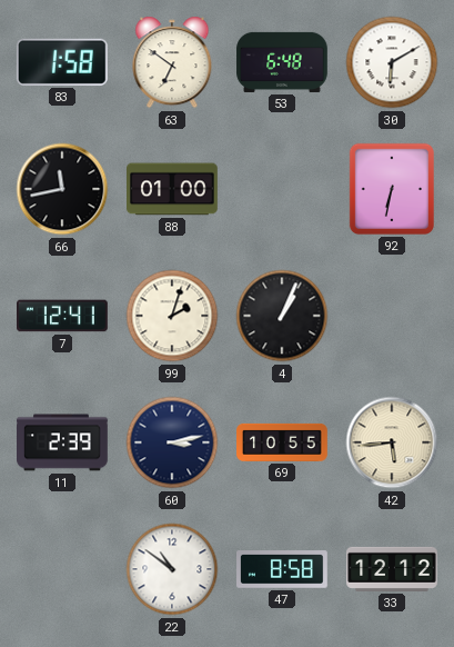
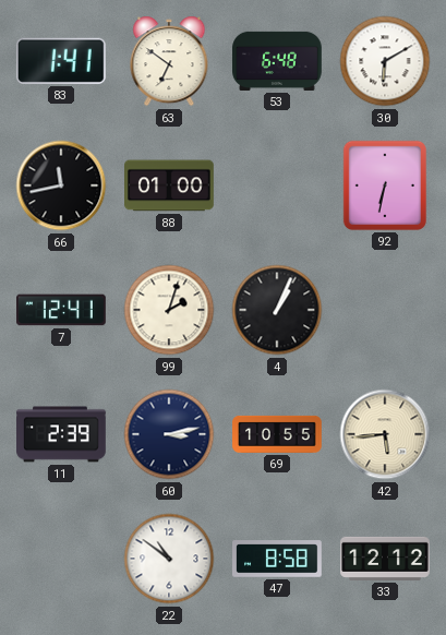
83: 1:58 -> 1:41 (61, 61)
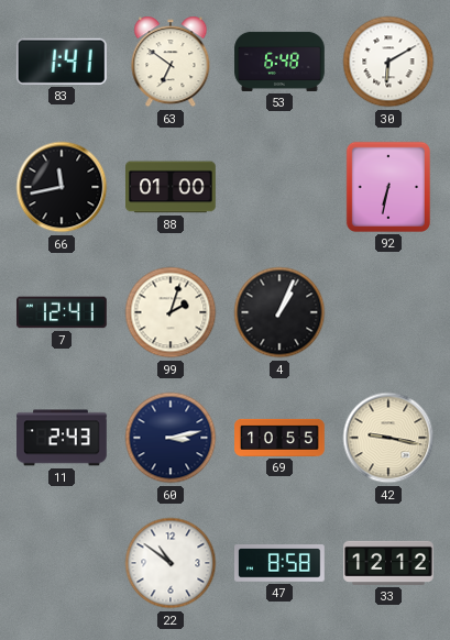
11: 2:39 -> 2:43 (62, 438)
42: 5:44 -> 9:17 (388, 438)
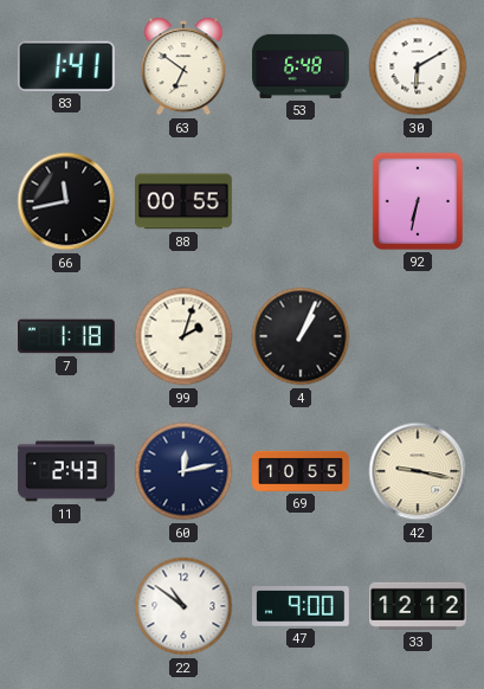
88: 01:00 -> 00:55 (185, 201)
7: 12:41 -> 1:18 (67, 336)
60: 3:13 -> 12:13 (183, 471)
47: 8:58 -> 9:00 (302, 606)
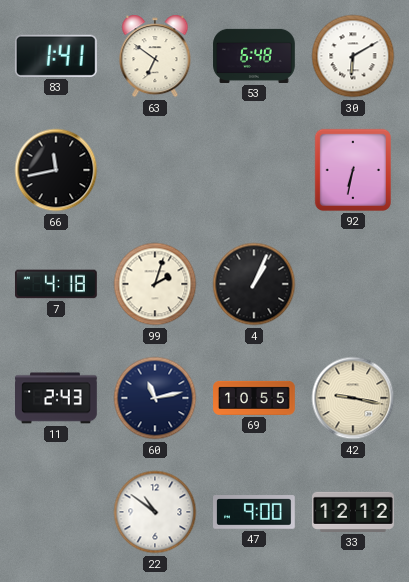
88: 00:55 -> none (185, 201)
7: 1:18 -> 4:18 (57, 284)
60: 12:13 -> 11:13 (155, 398)
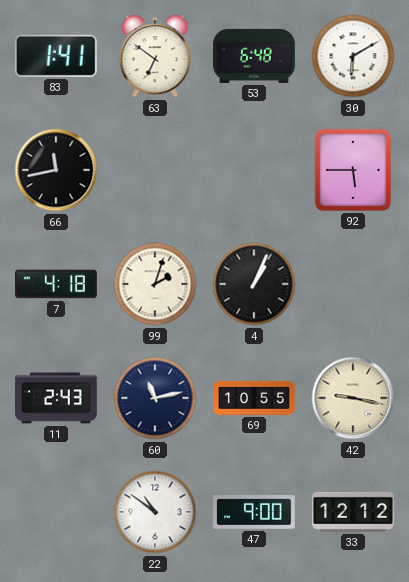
92: 6:32 -> 5:45 (353, 170)
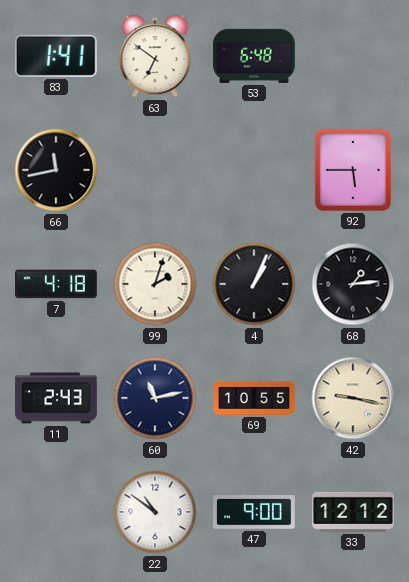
30: 6:10 -> none (353, 56)
68: none -> 1:14 (353, 284)
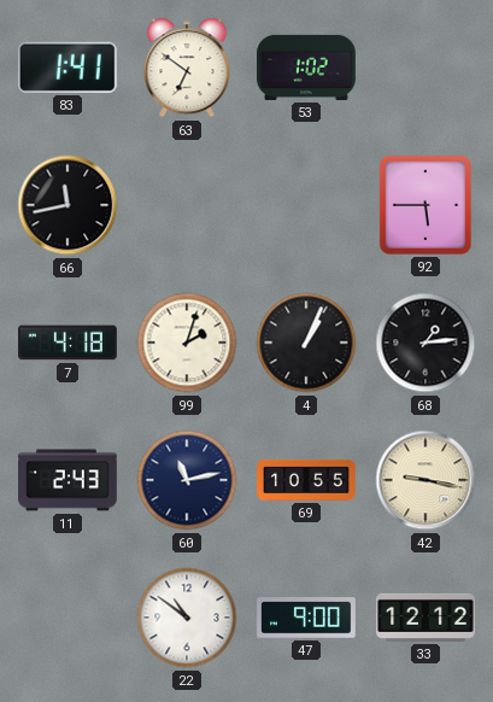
53: 6:48 -> 1:02 (306, 68)
